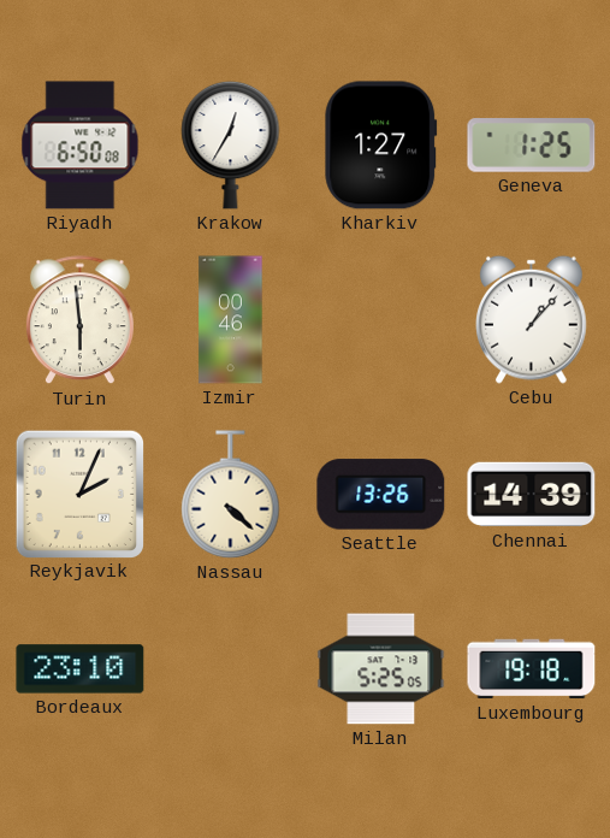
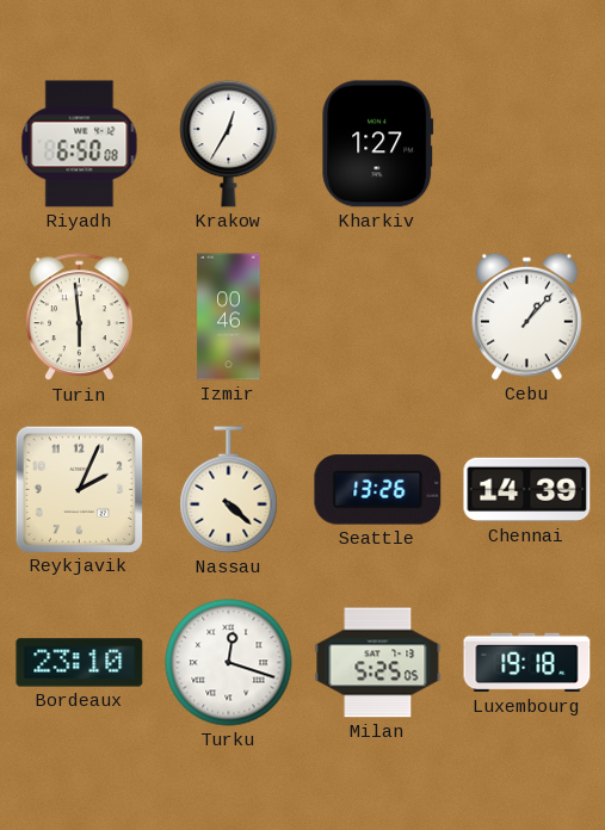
Geneva: 1:25 -> none (532, 146)
Turku: none -> 12:18 (229, 663)
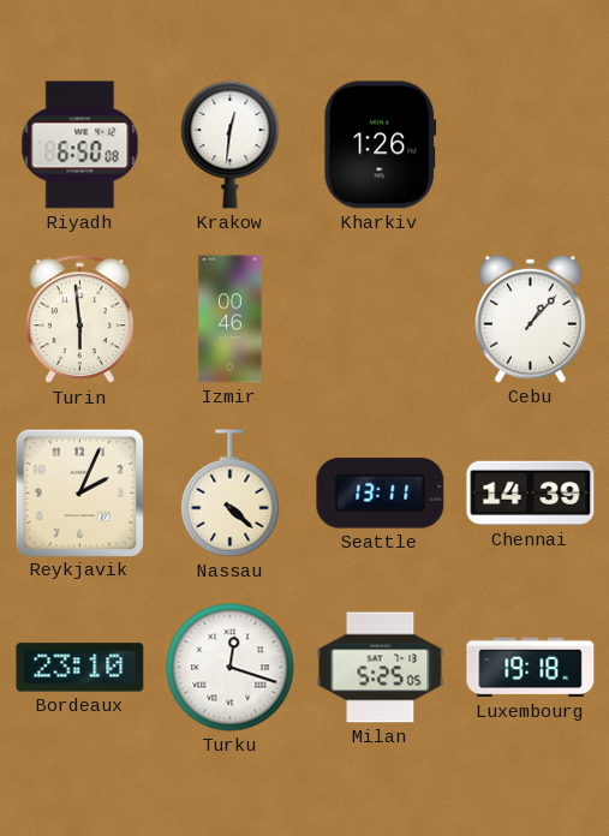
Krakow: 12:35 -> 12:31 (231, 144)
Kharkiv: 1:27 -> 1:26 (381, 145)
Seattle: 13:26 -> 13:11 (381, 494)
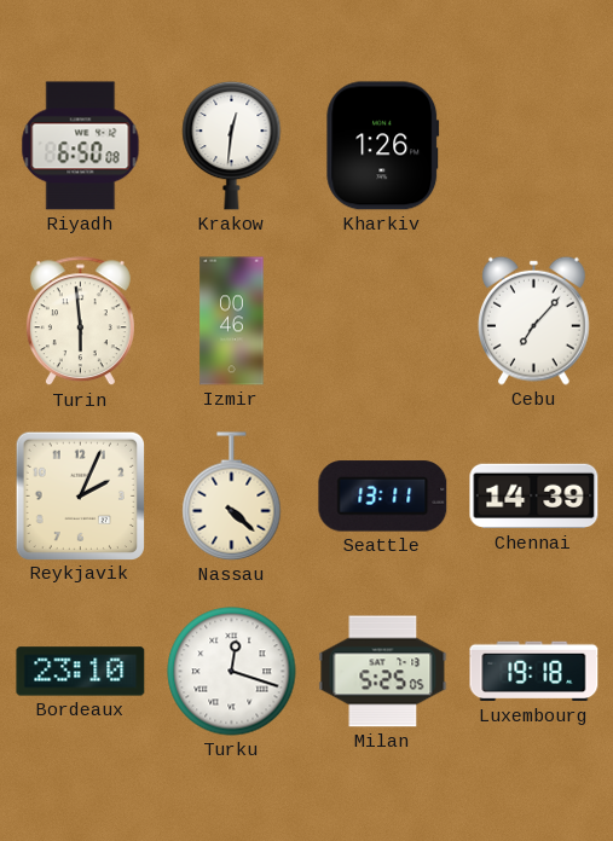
Cebu: 1:07 -> 7:07 (534, 320)
